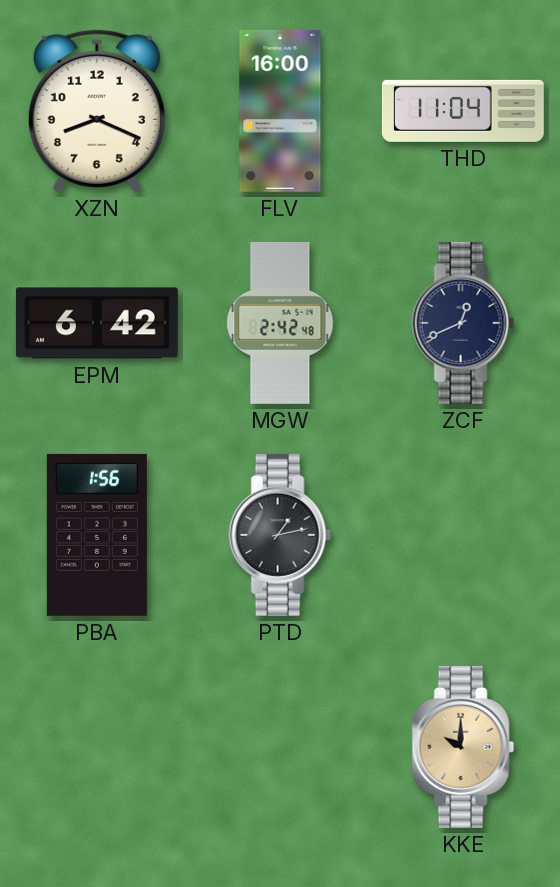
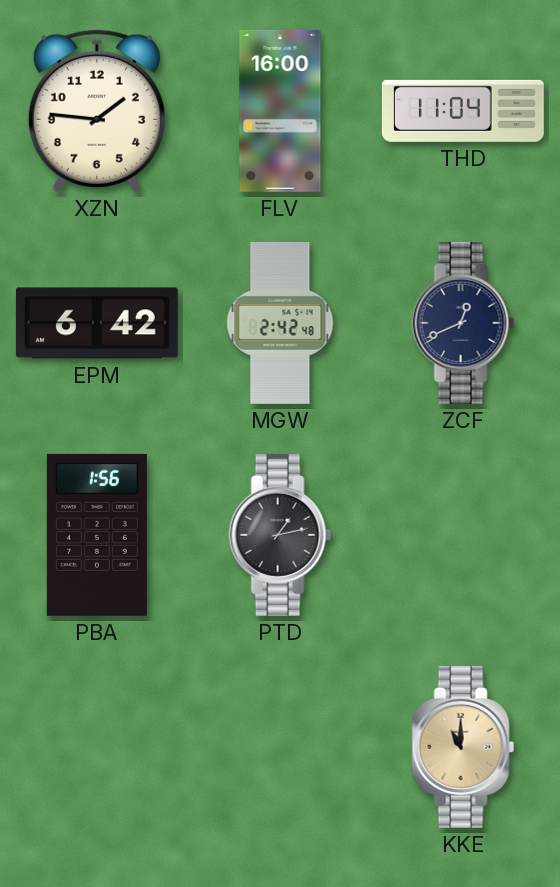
XZN: 8:19 -> 1:46 (97, 111)
KKE: 10:00 -> 11:00 (463, 747)
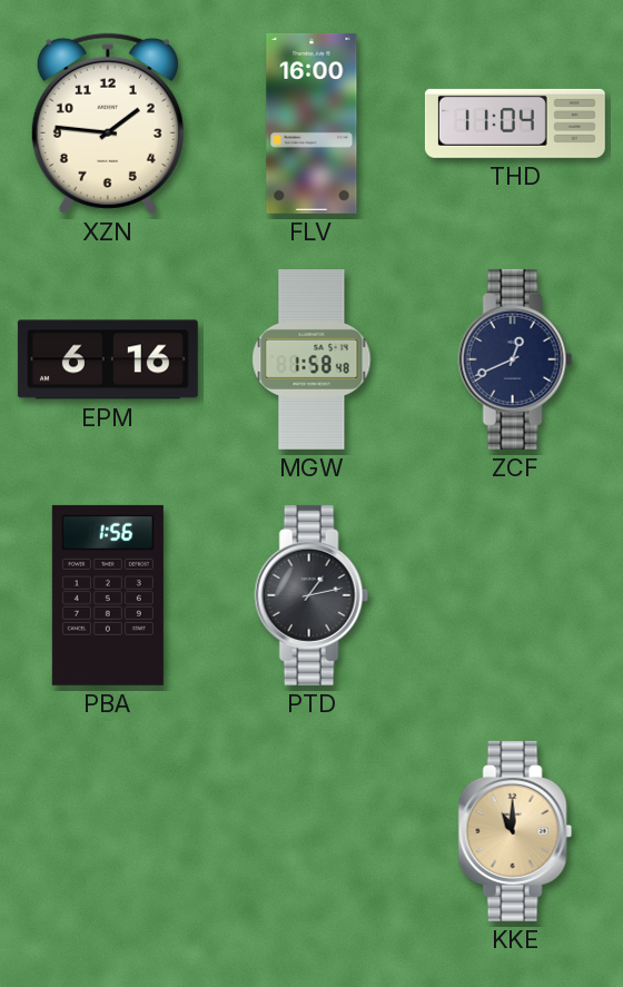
EPM: 6:42 -> 6:16 (108, 359)
MGW: 2:42 -> 1:58 (311, 359)
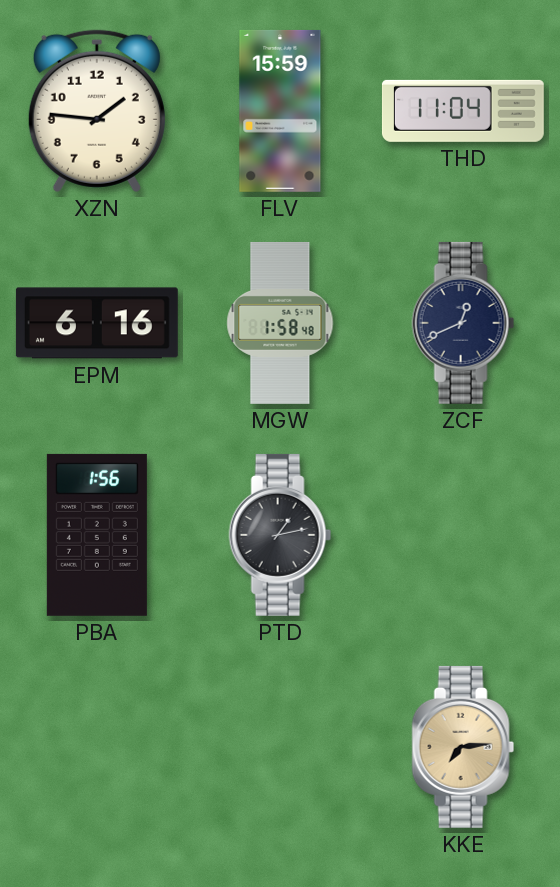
FLV: 16:00 -> 15:59 (280, 111)
KKE: 11:00 -> 7:14 (463, 747)
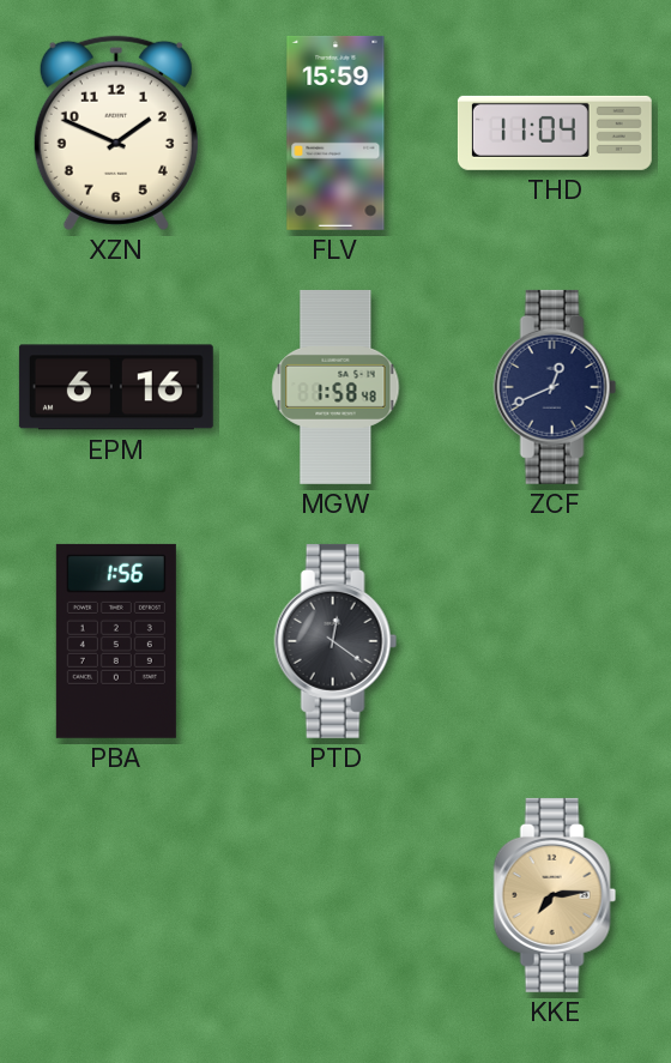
XZN: 1:46 -> 1:49 (116, 133)
PTD: 1:13 -> 12:21 (335, 641)
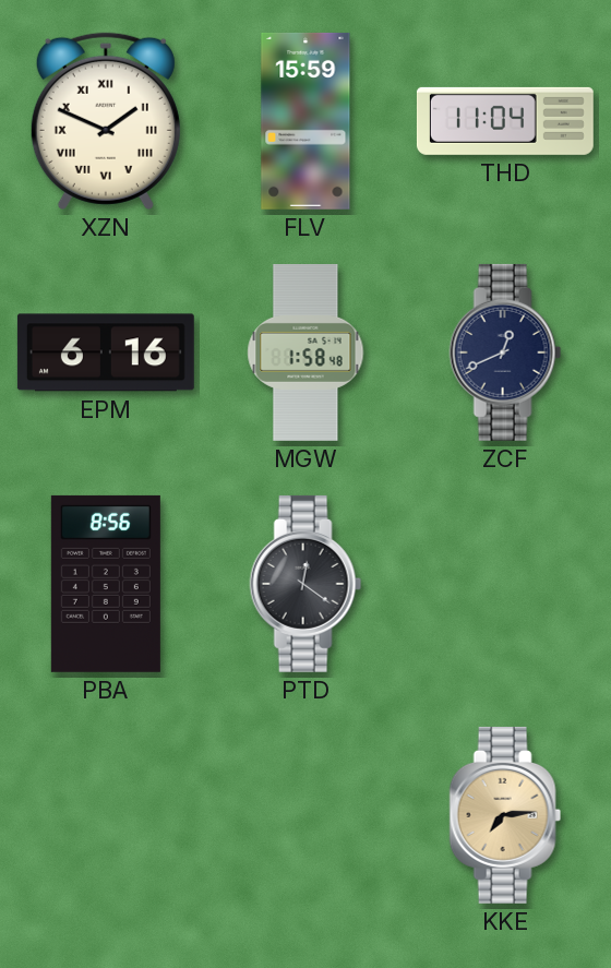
XZN numerals: Arabic -> Roman (106, 121)
PBA: 1:56 -> 8:56 (106, 584)
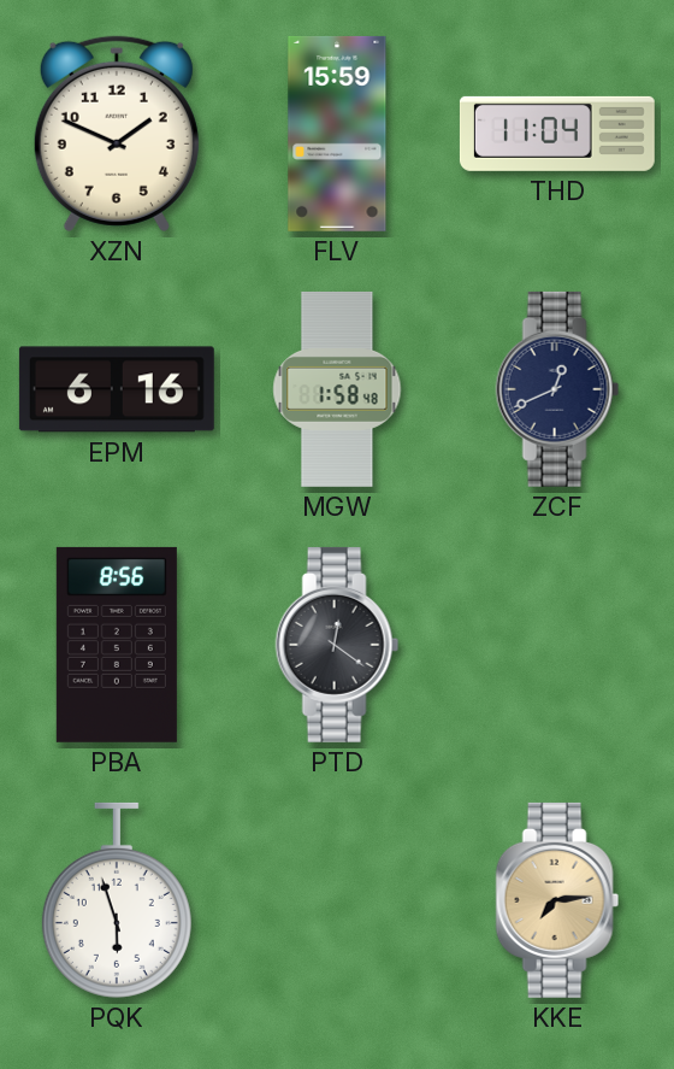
XZN numerals: Roman -> Arabic (117, 134)
PQK: none -> 5:57 (117, 900)
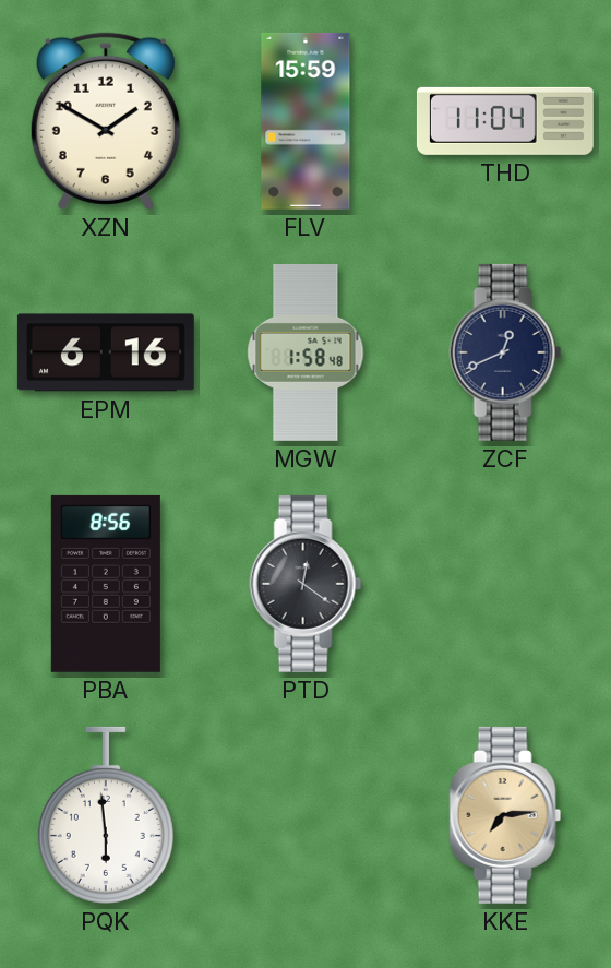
XZN: 1:49 -> 1:50 (106, 121)
PQK: 5:57 -> 5:59 (106, 815)
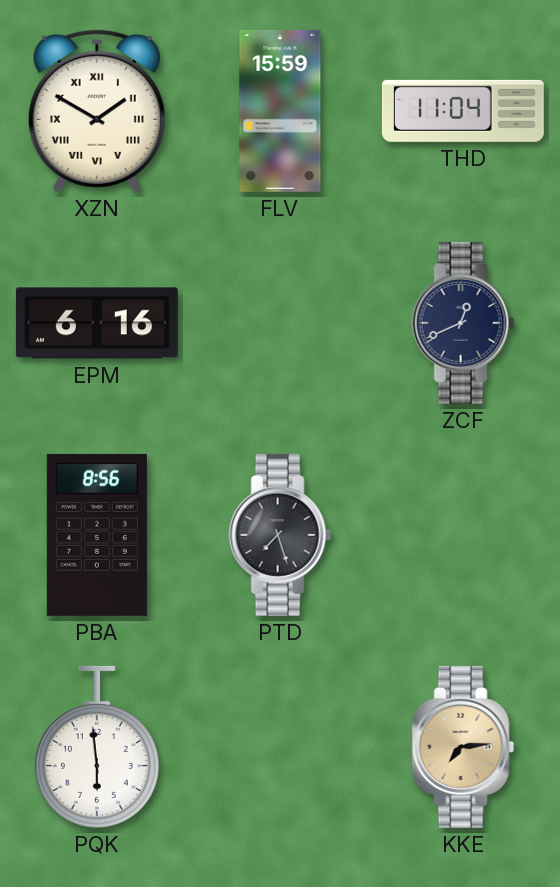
XZN numerals: Arabic -> Roman (97, 111)
MGW: 1:58 -> none (305, 352)
PTD: 12:21 -> 7:27 (280, 535)
